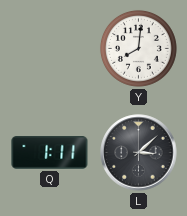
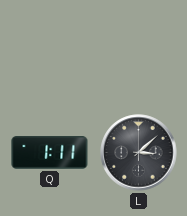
Y: 8:01 -> none (138, 48)
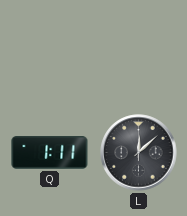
L: 3:08 -> 12:08 (139, 153)
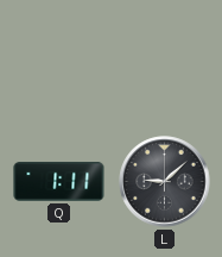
L: 12:08 -> 9:08 (165, 182)
